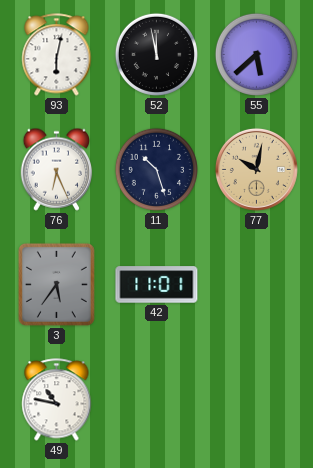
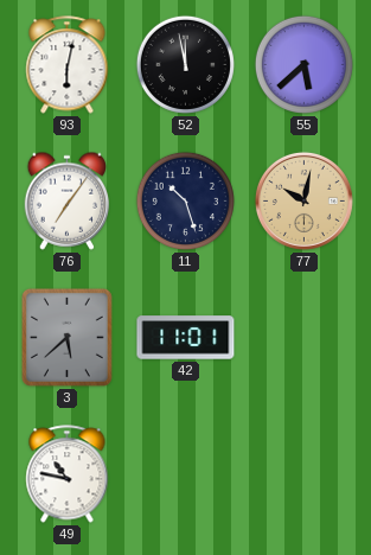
76: 6:26 -> 7:06 (68, 200)
3: 5:36 -> 5:38 (66, 337)
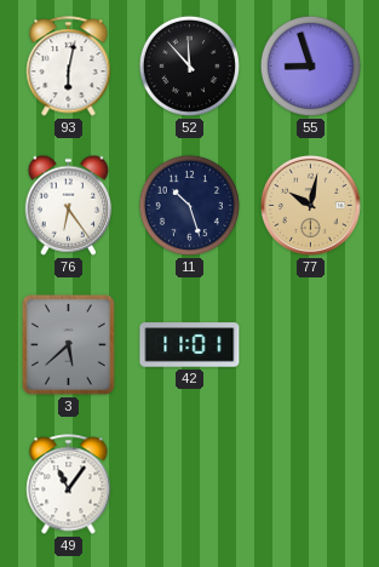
52: 11:58 -> 11:53 (189, 65)
55: 5:38 -> 8:57 (310, 65)
76: 7:06 -> 6:24 (69, 205)
49: 10:47 -> 11:06 (69, 485)
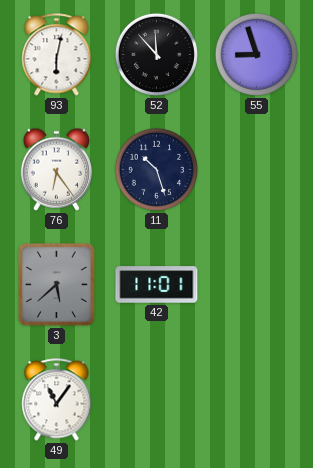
77: 10:02 -> none (310, 205)
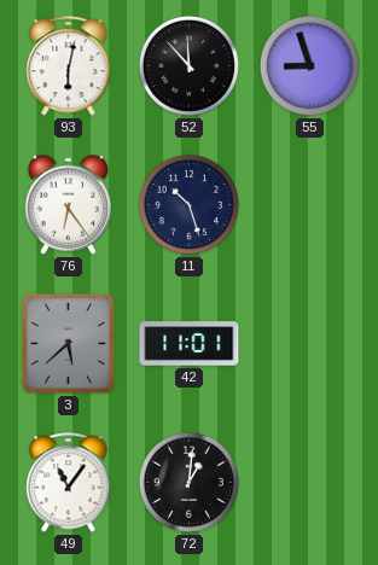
72: none -> 1:01 (188, 482)
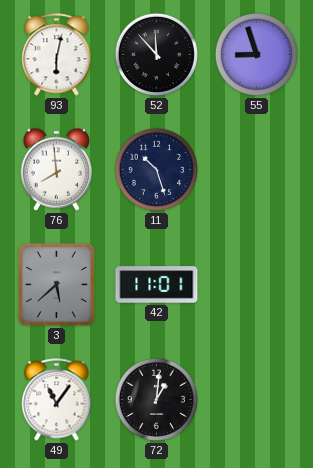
76: 6:24 -> 7:59 (57, 169)
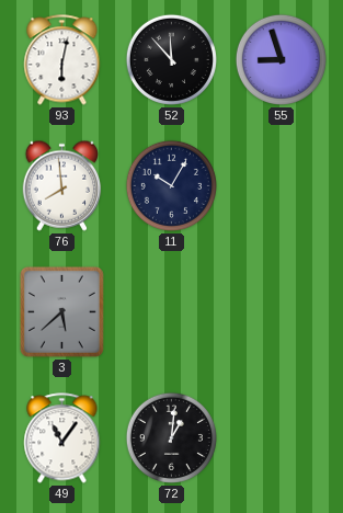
11: 10:27 -> 10:05 (171, 185)
42: 11:01 -> none (157, 285)
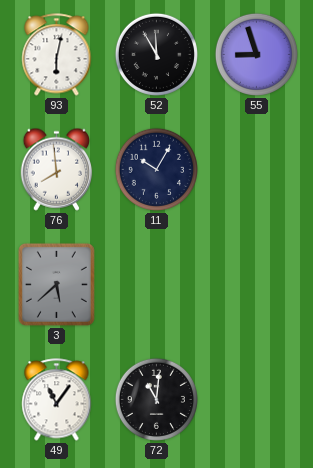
52: 11:53 -> 11:55 (156, 54)
72: 1:01 -> 11:01 (156, 399)
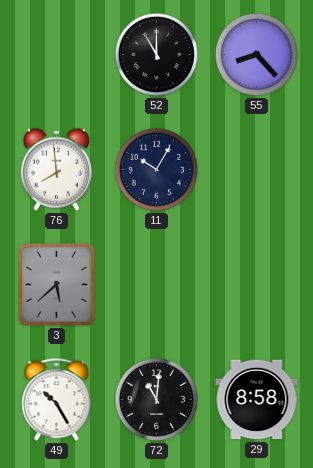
93: 6:02 -> none (57, 55)
52: 11:55 -> 11:00 (156, 54)
55: 8:57 -> 8:23 (256, 54)
49: 11:06 -> 10:25 (57, 400)
29: none -> 8:58 (257, 400)
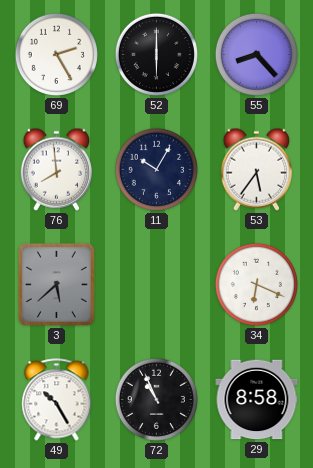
69: none -> 2:25 (56, 54)
52: 11:00 -> 6:00 (156, 54)
53: none -> 5:36 (257, 169)
34: none -> 6:19 (256, 284)
72: 11:01 -> 10:56 (156, 399)
